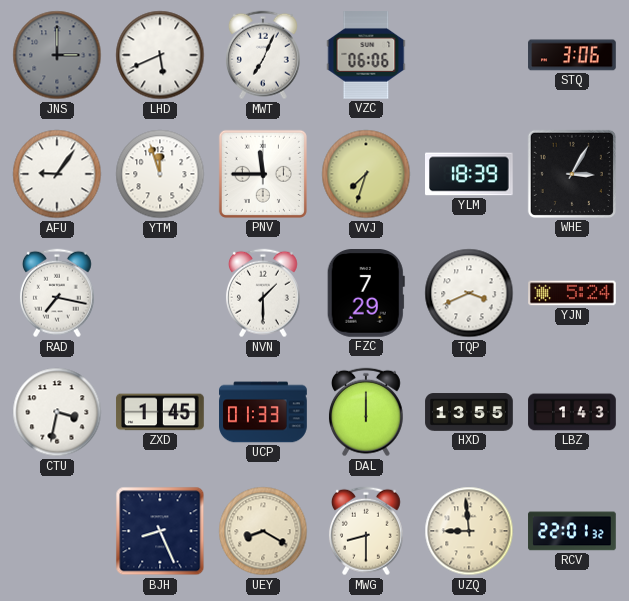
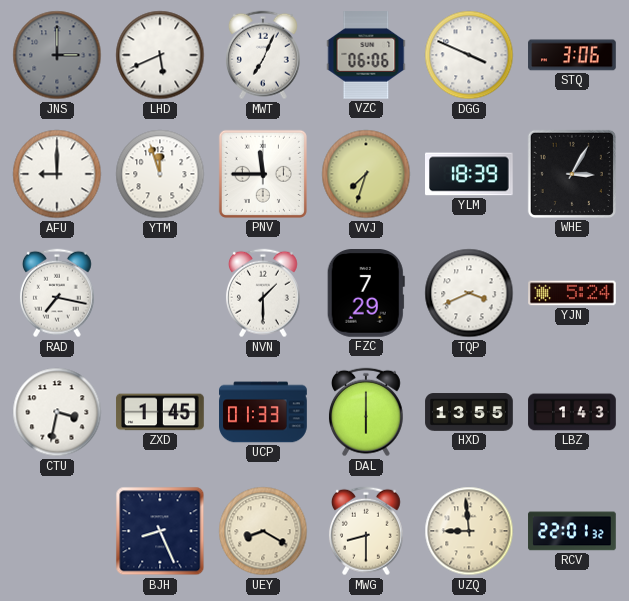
DGG: none -> 3:49 (469, 55)
AFU: 9:06 -> 9:00 (57, 174)
DAL: 12:00 -> 6:00 (366, 412)
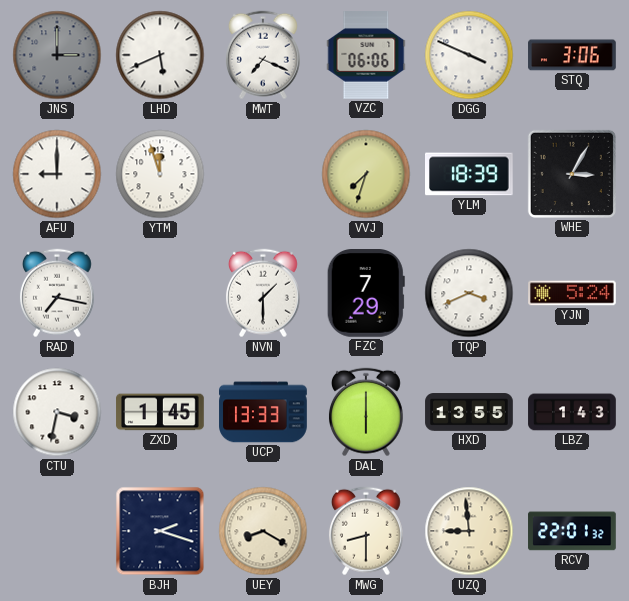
MWT: 7:04 -> 7:19 (263, 55)
PNV: 11:45 -> none (263, 174)
UCP: 01:33 -> 13:33 (263, 412)
BJH: 8:26 -> 2:18 (160, 531)
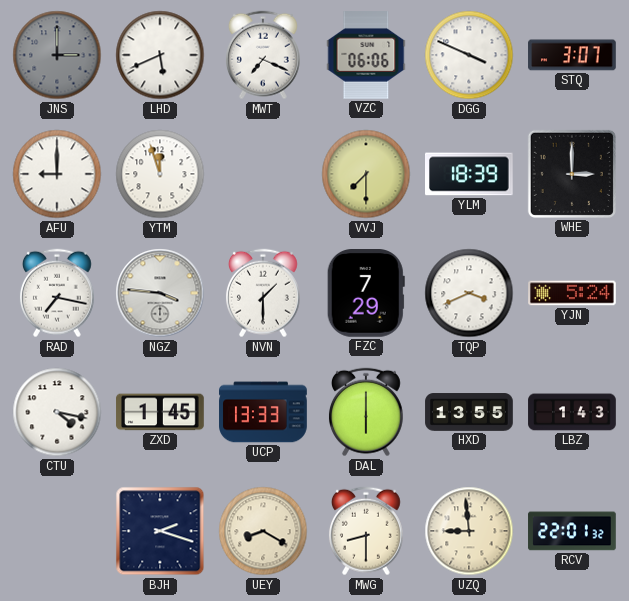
STQ: 3:06 -> 3:07 (572, 55)
VVJ: 7:33 -> 7:30 (366, 174)
WHE: 3:05 -> 3:00 (572, 174)
NGZ: none -> 3:46 (160, 293)
CTU: 3:32 -> 4:17 (57, 412)
